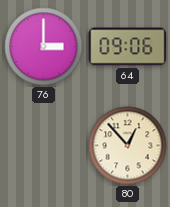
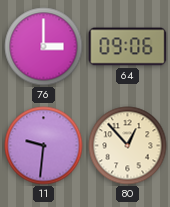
11: none -> 9:31 (44, 146)
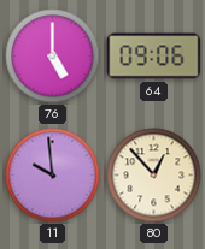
76: 3:00 -> 5:00 (53, 57)
11: 9:31 -> 9:59 (53, 176)
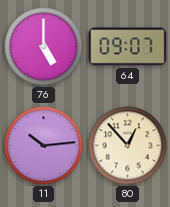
64: 09:06 -> 09:07 (128, 47)
11: 9:59 -> 10:14 (44, 146)
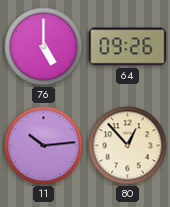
64: 09:07 -> 09:26 (128, 47)
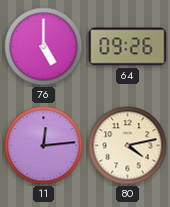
11: 10:14 -> 12:14 (44, 146)
80: 12:53 -> 4:13 (128, 146)
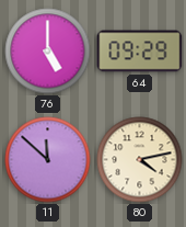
64: 09:26 -> 09:29 (140, 52)
11: 12:14 -> 11:52 (48, 160)
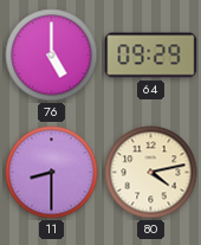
11: 11:52 -> 8:30 (52, 173)
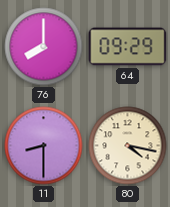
76: 5:00 -> 8:00 (44, 47)
80: 4:13 -> 4:17 (128, 146)
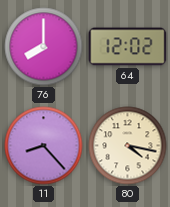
64: 09:29 -> 12:02 (128, 47)
11: 8:30 -> 8:23 (44, 146)
